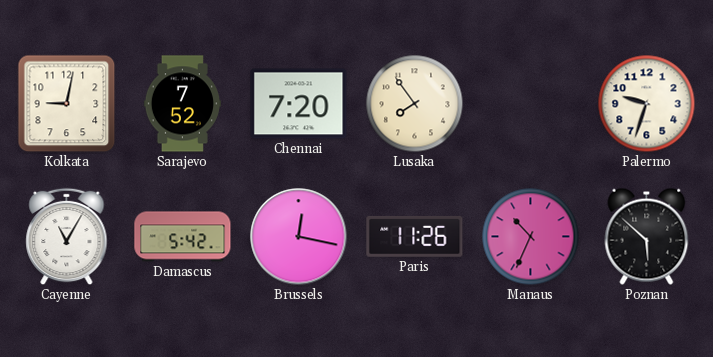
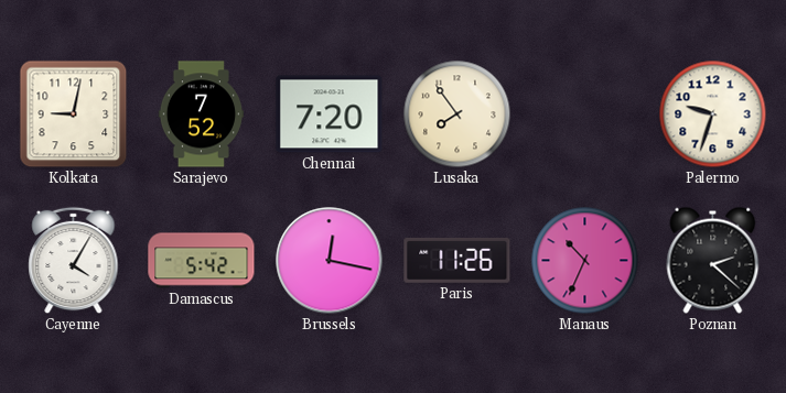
Cayenne: 11:05 -> 4:05 (74, 261)
Poznan: 5:52 -> 2:22 (713, 260)
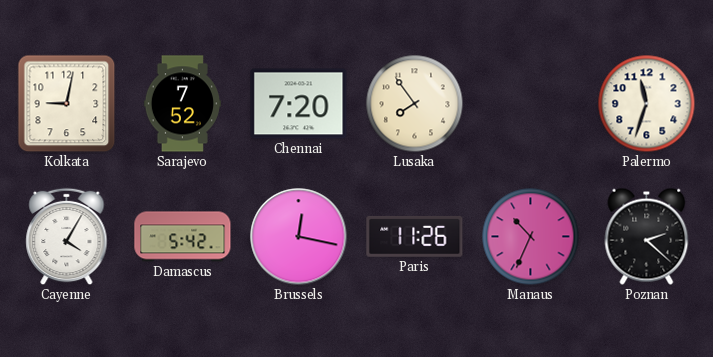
Palermo: 9:33 -> 11:33 (647, 104)
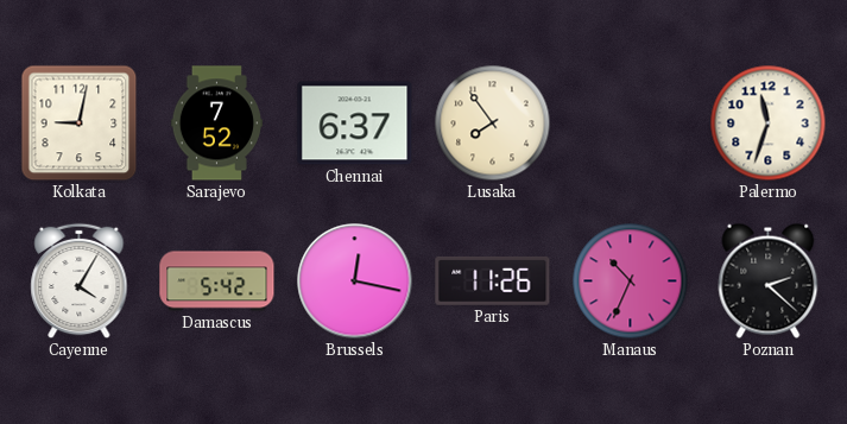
Chennai: 7:20 -> 6:37 (355, 124)
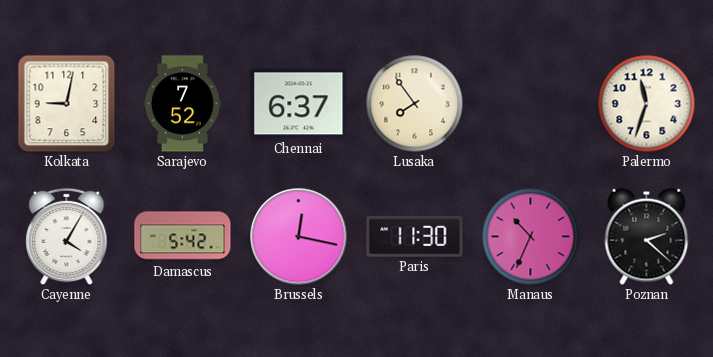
Paris: 11:26 -> 11:30 (415, 236)
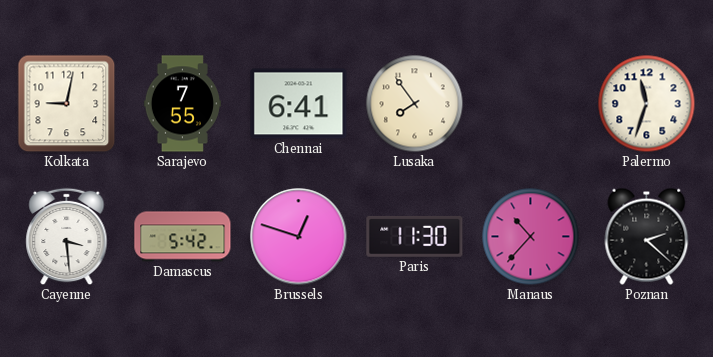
Sarajevo: 7:52 -> 7:55 (182, 104)
Chennai: 6:37 -> 6:41 (299, 104)
Cayenne: 4:05 -> 3:29 (67, 237)
Brussels: 12:17 -> 12:48 (299, 237)
Manaus: 10:34 -> 10:37 (531, 237)
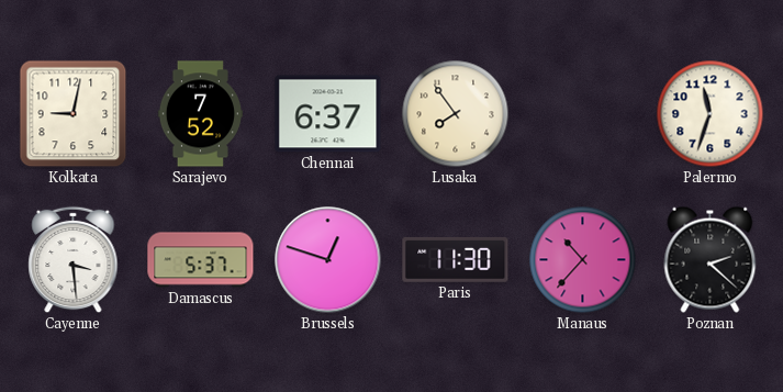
Sarajevo: 7:55 -> 7:52 (200, 114)
Chennai: 6:41 -> 6:37 (328, 114)
Damascus: 5:42 -> 5:37 (201, 260)
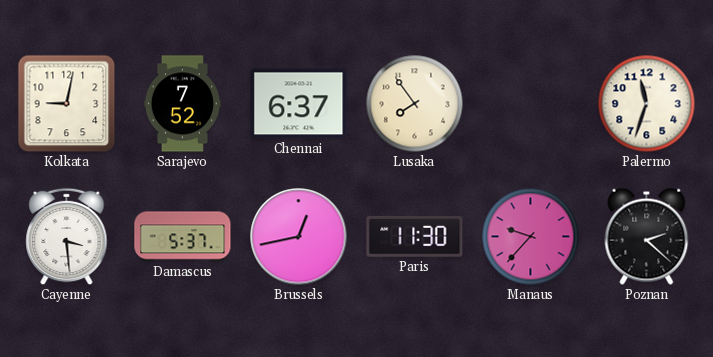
Brussels: 12:48 -> 12:43 (299, 237)
Manaus: 10:37 -> 9:37 (531, 237)
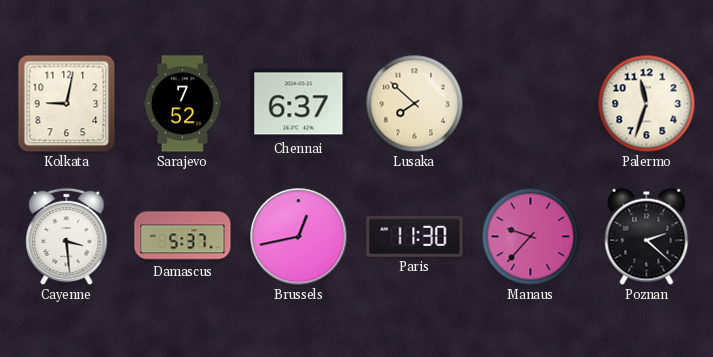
Lusaka: 7:54 -> 7:52 (415, 104)
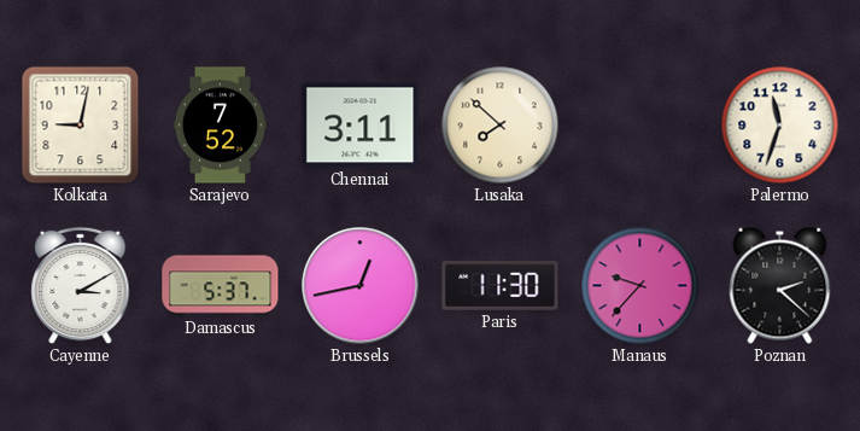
Chennai: 6:37 -> 3:11 (361, 126)
Cayenne: 3:29 -> 3:10 (81, 286)
